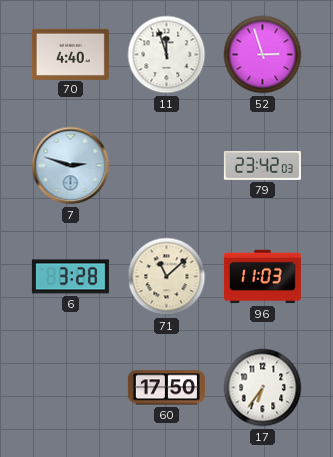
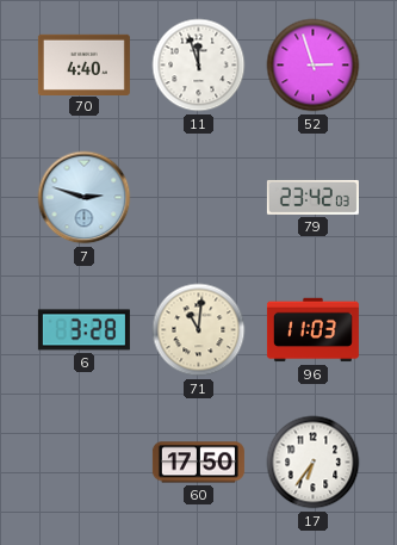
71: 11:08 -> 11:01 (199, 330)
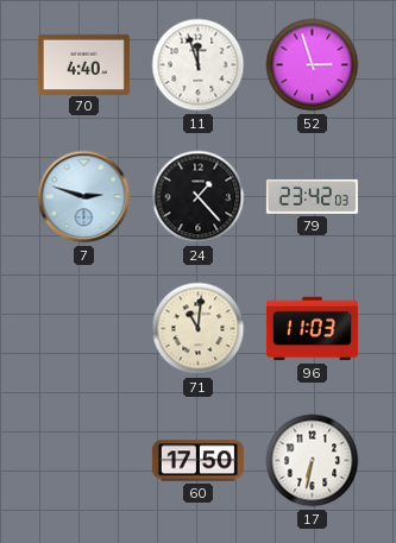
24: none -> 1:23 (199, 197)
6: 3:28 -> none (83, 330)
17: 6:36 -> 6:32 (313, 461)
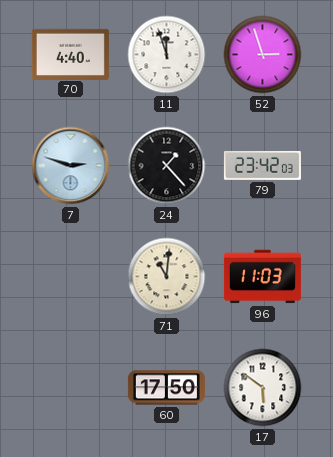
17: 6:32 -> 5:51 (263, 388)
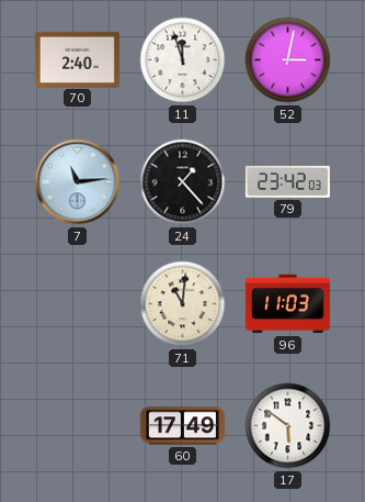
70: 4:40 -> 2:40 (77, 59)
52: 2:57 -> 3:02 (288, 60)
7: 2:48 -> 11:14 (78, 182)
60: 17:50 -> 17:49 (182, 426)
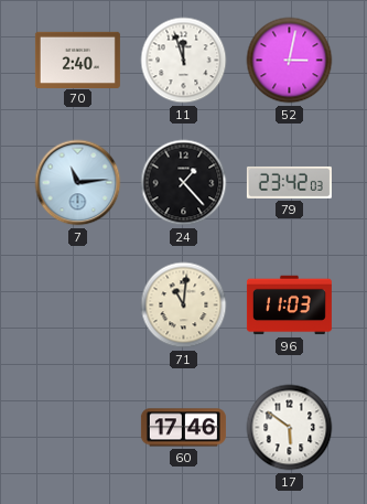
60: 17:49 -> 17:46 (183, 428)
